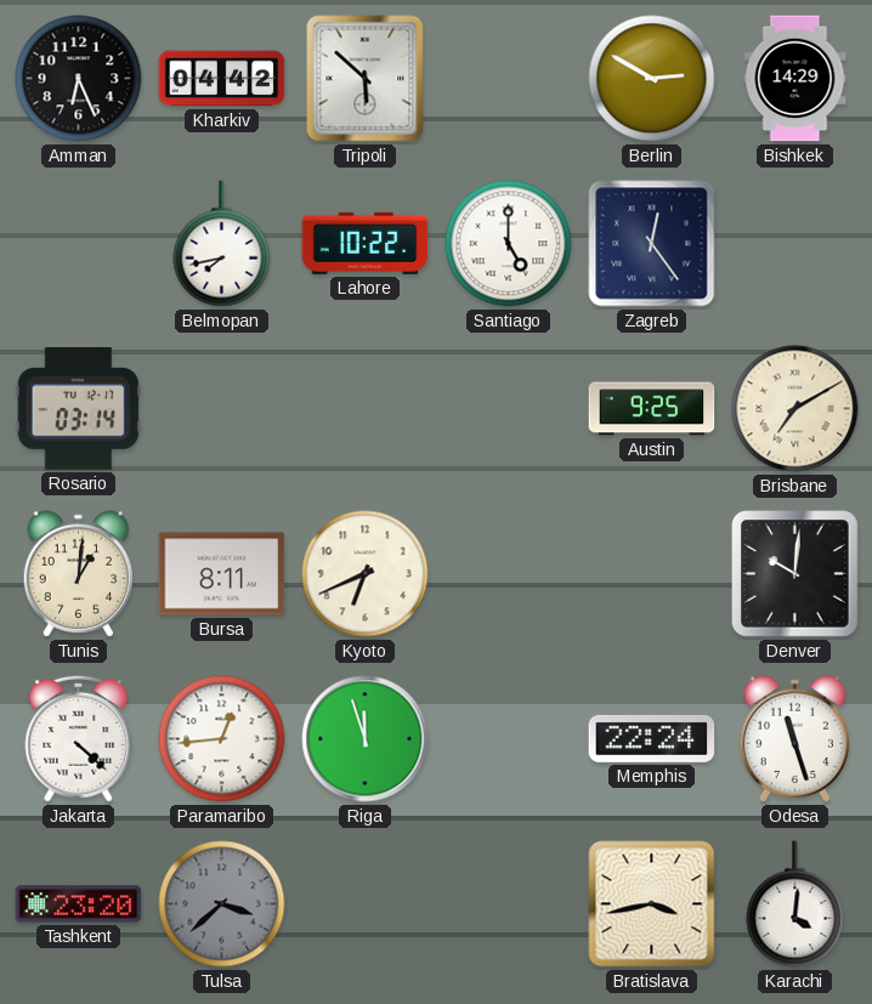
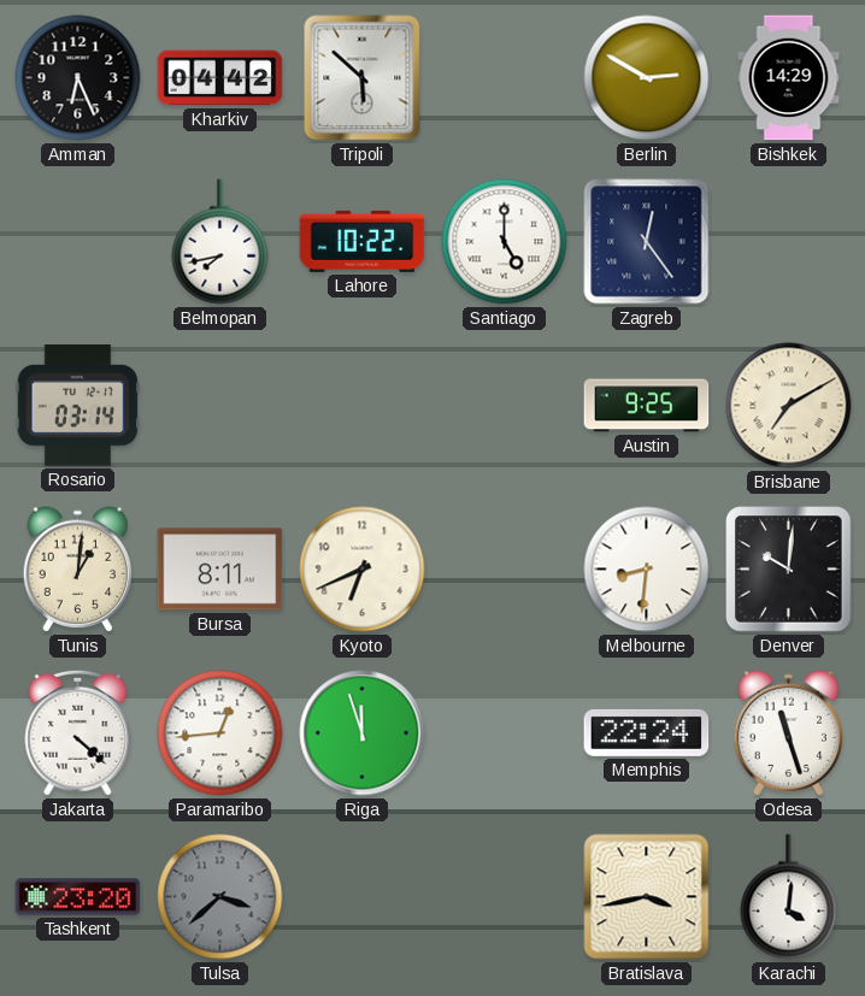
Melbourne: none -> 8:31 (647, 570)
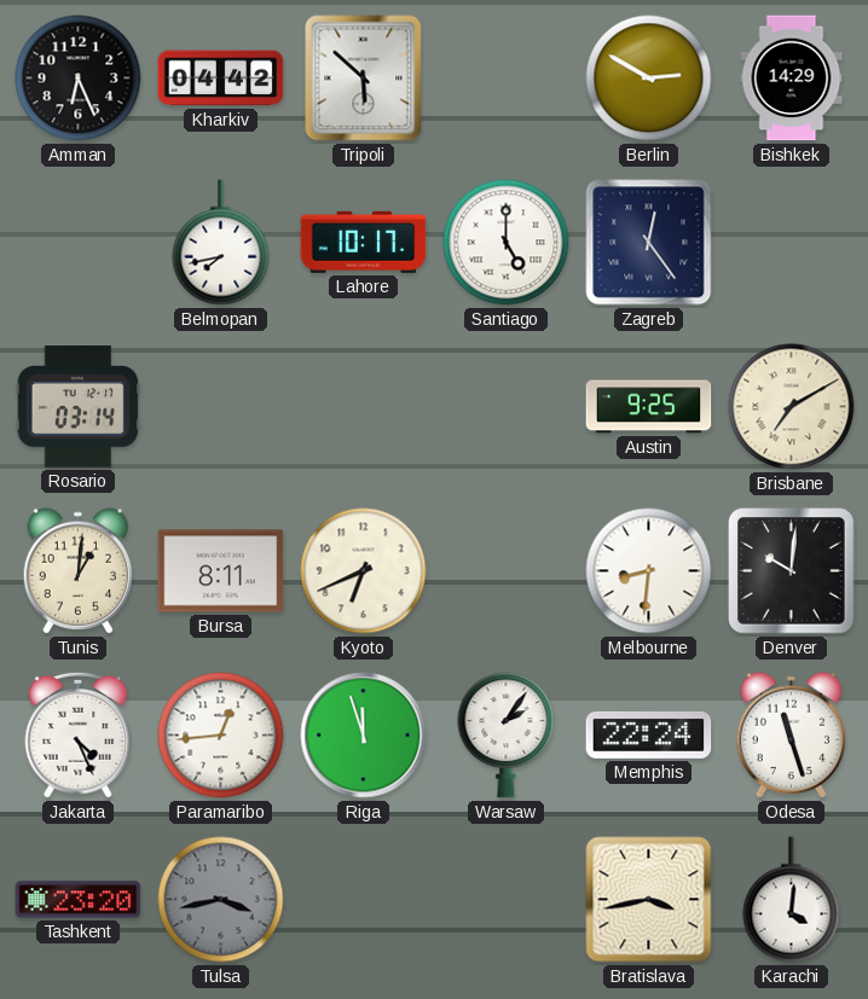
Lahore: 10:22 -> 10:17 (364, 242)
Jakarta: 4:22 -> 4:26 (79, 734)
Warsaw: none -> 2:06 (507, 736)
Tulsa: 3:38 -> 3:43 (221, 900)
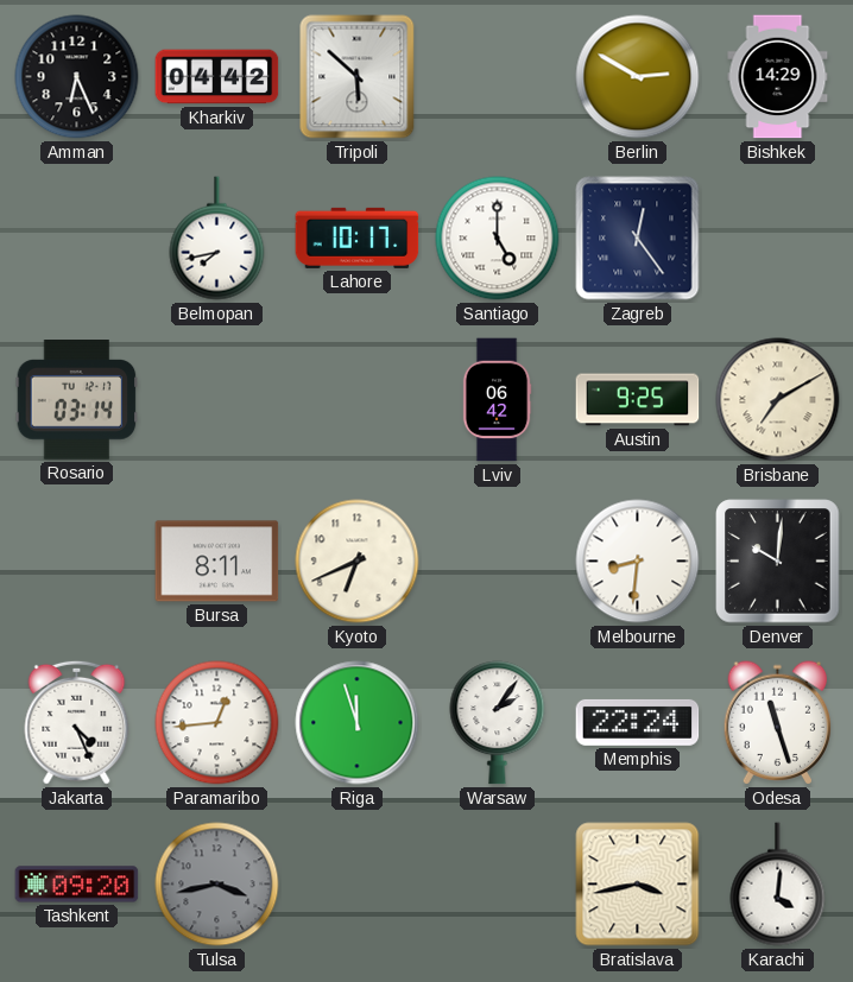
Lviv: none -> 06:42 (497, 400)
Tunis: 1:01 -> none (79, 571)
Tashkent: 23:20 -> 09:20 (77, 885)
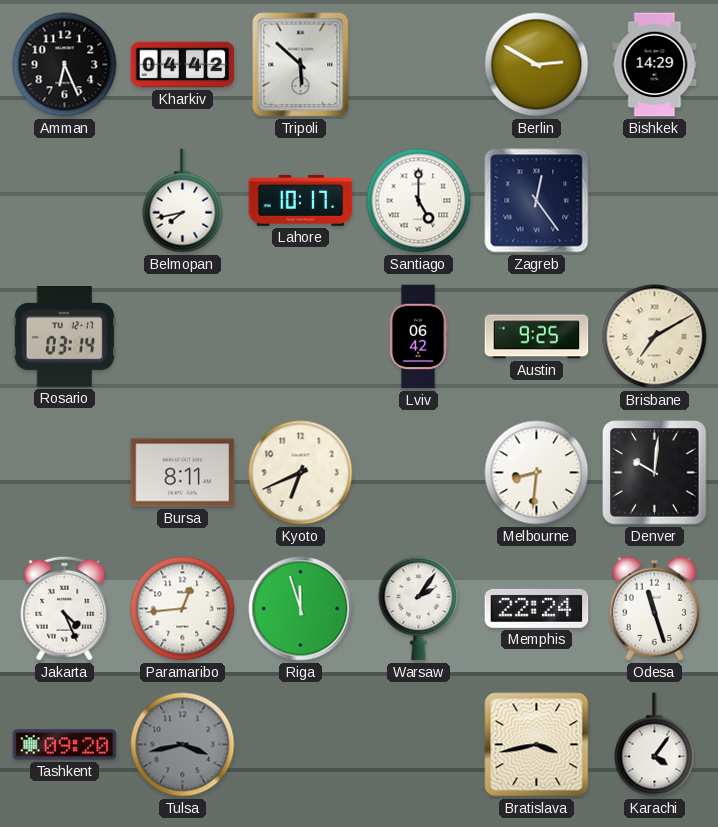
Karachi: 4:01 -> 4:06 (655, 745)
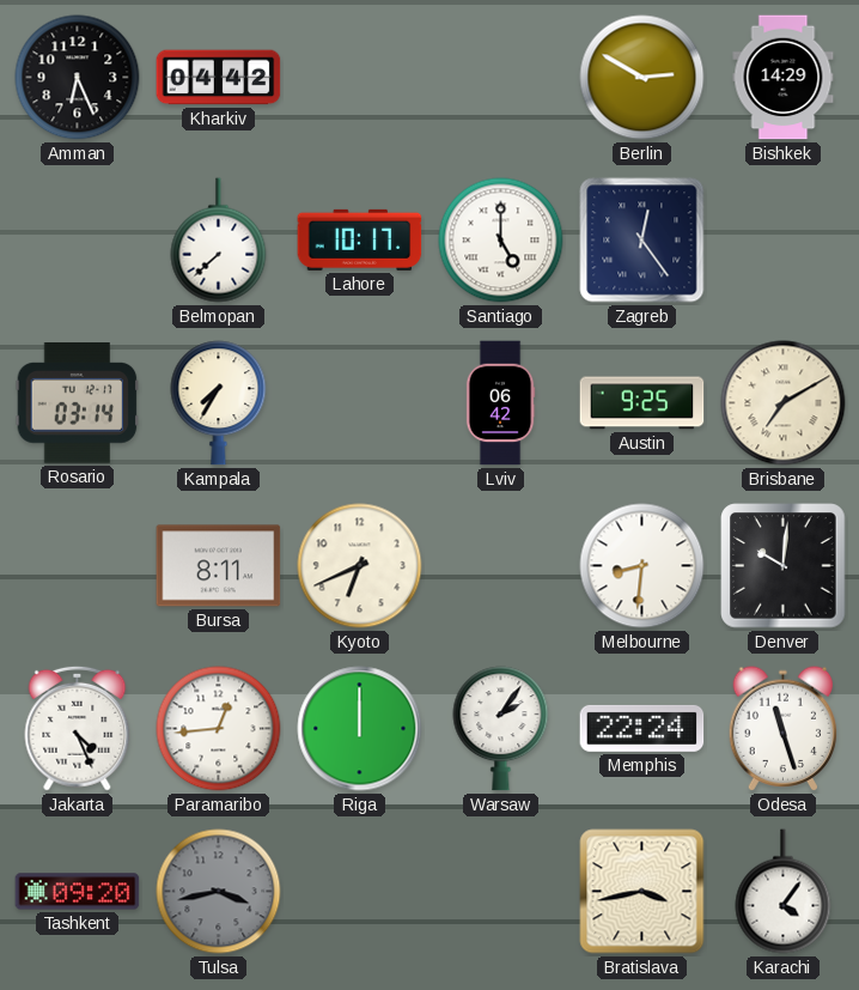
Tripoli: 5:52 -> none (301, 65)
Belmopan: 7:43 -> 7:38 (219, 241)
Kampala: none -> 7:35 (219, 403)
Riga: 11:57 -> 12:00 (360, 729)
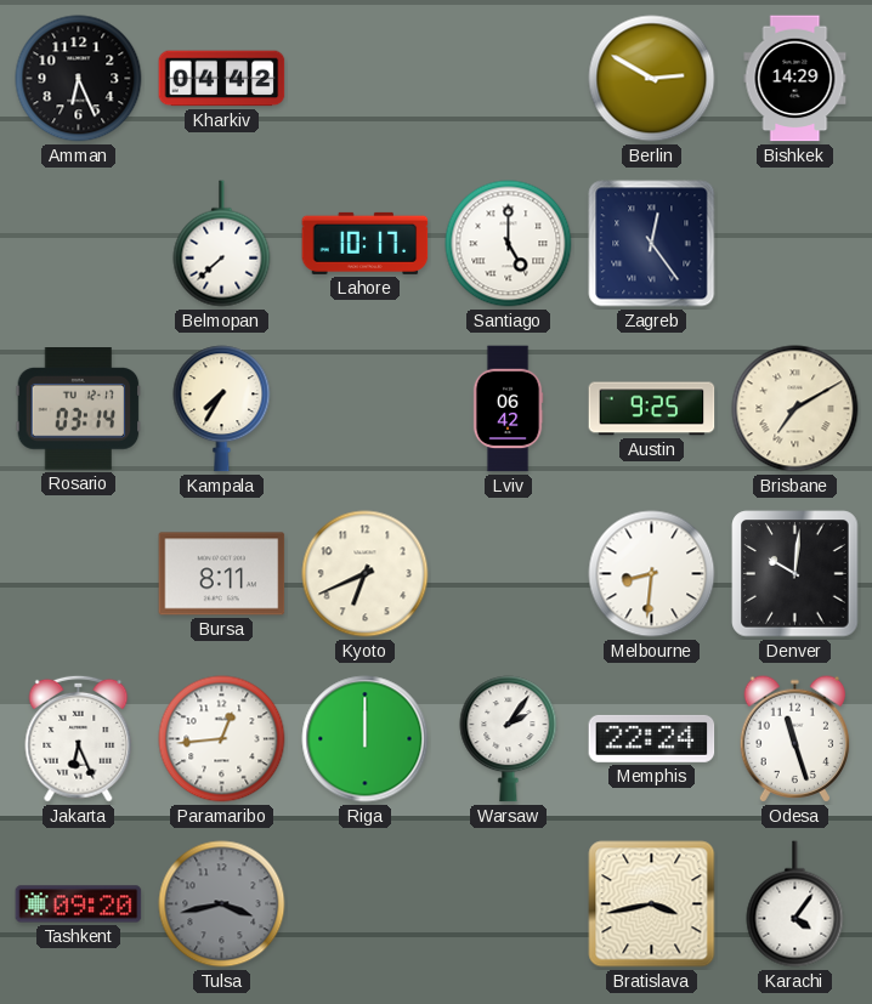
Jakarta: 4:26 -> 6:26 (79, 738)
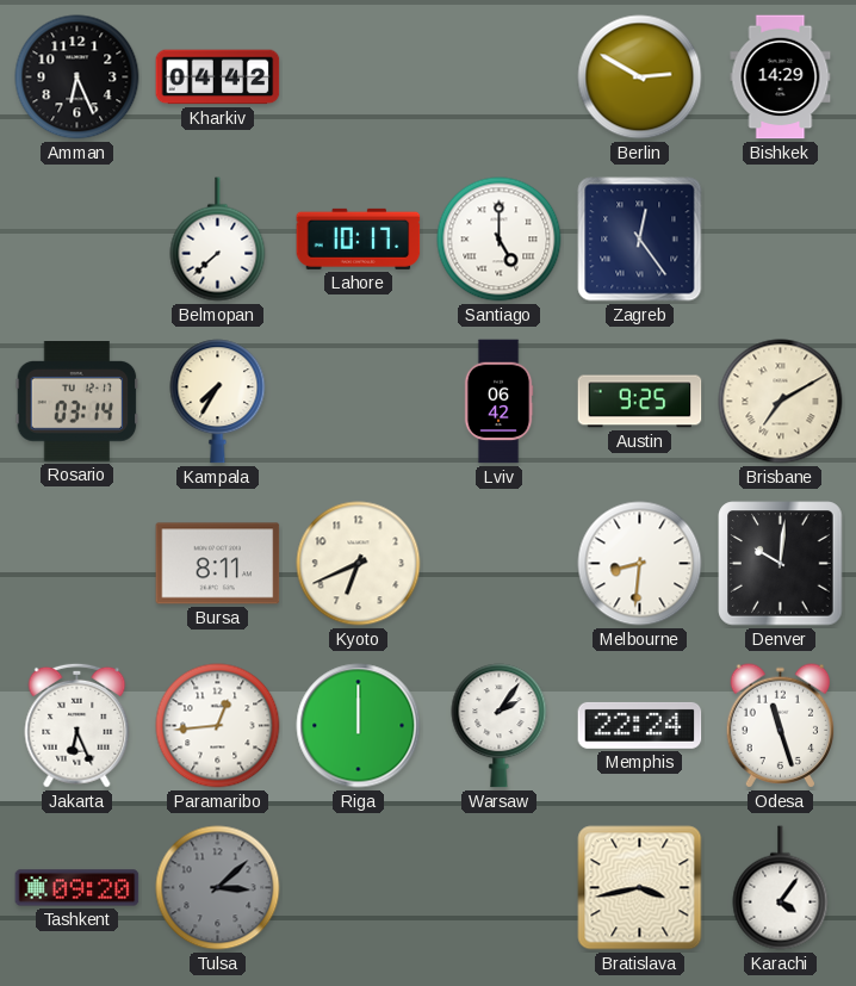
Tulsa: 3:43 -> 3:08 (218, 888)
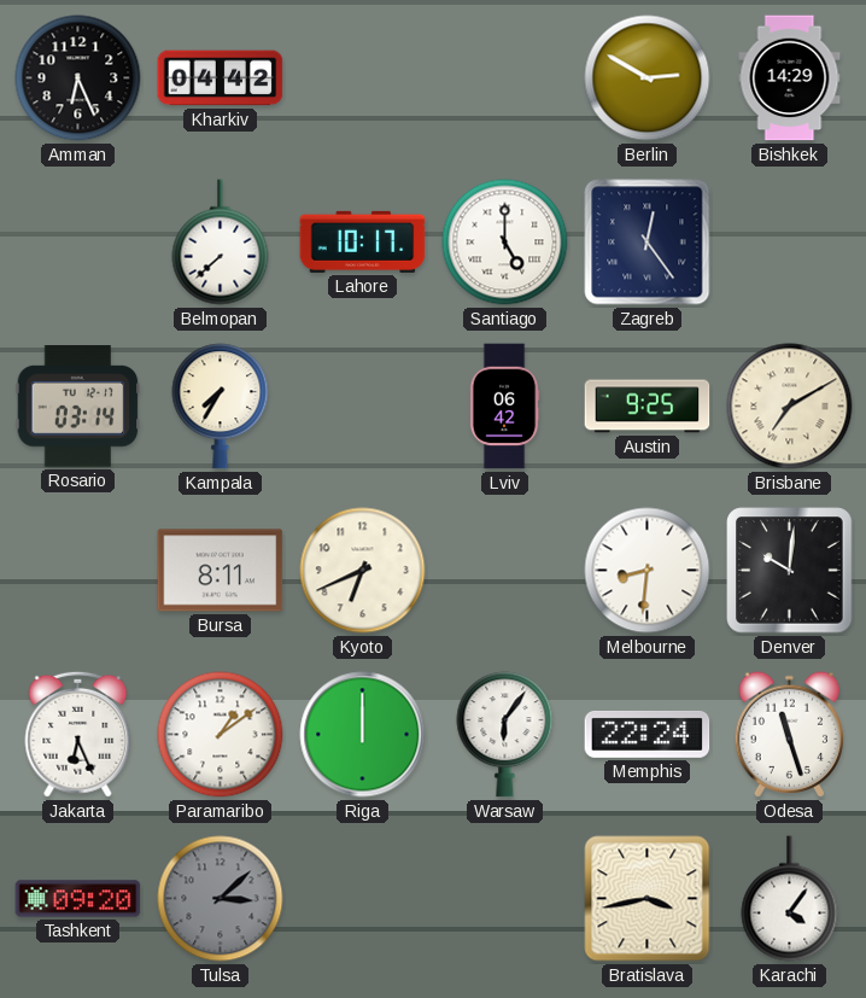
Paramaribo: 12:44 -> 1:09 (221, 735)
Warsaw: 2:06 -> 6:06 (505, 735)
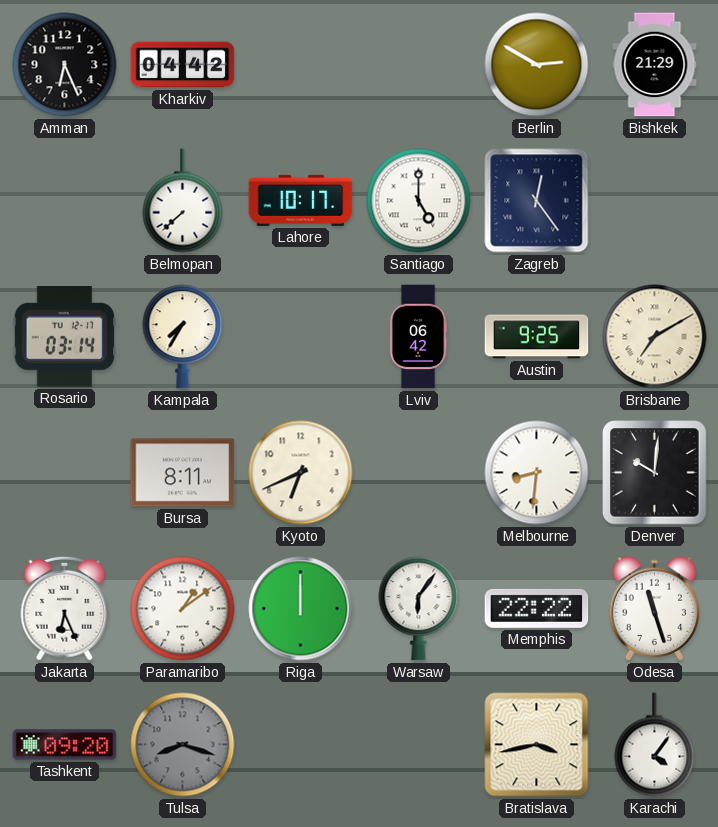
Bishkek: 14:29 -> 21:29 (655, 65)
Memphis: 22:24 -> 22:22 (537, 608)
Tulsa: 3:08 -> 8:18 (183, 745)
